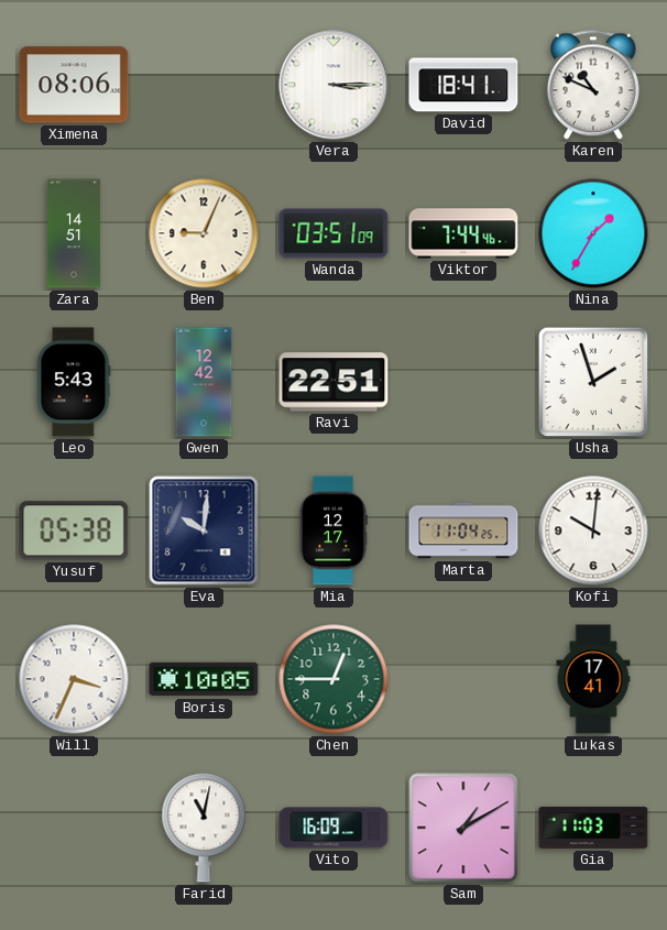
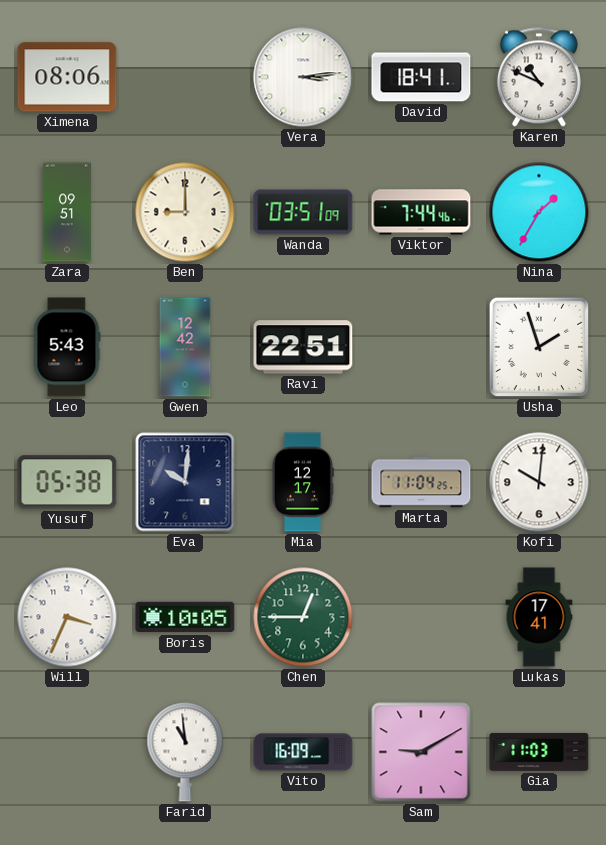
Vera: 3:15 -> 3:14 (303, 77)
Zara: 14:51 -> 09:51 (67, 212)
Ben: 9:04 -> 9:00 (185, 212)
Farid: 11:02 -> 10:59 (185, 752)
Sam: 1:10 -> 9:10 (421, 752)
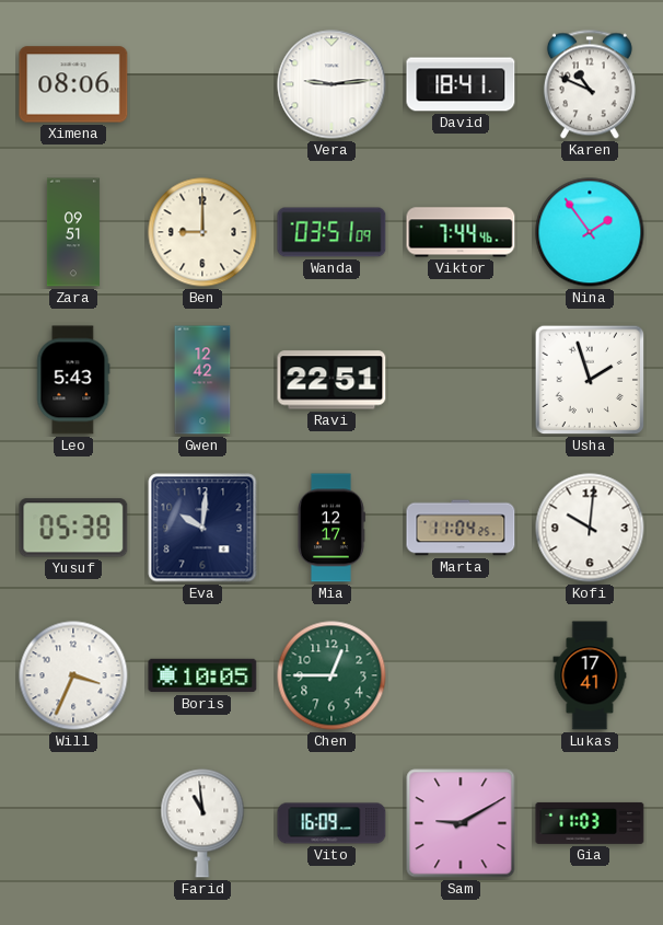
Vera: 3:14 -> 9:14 (331, 84)
Nina: 1:35 -> 1:54 (590, 232)
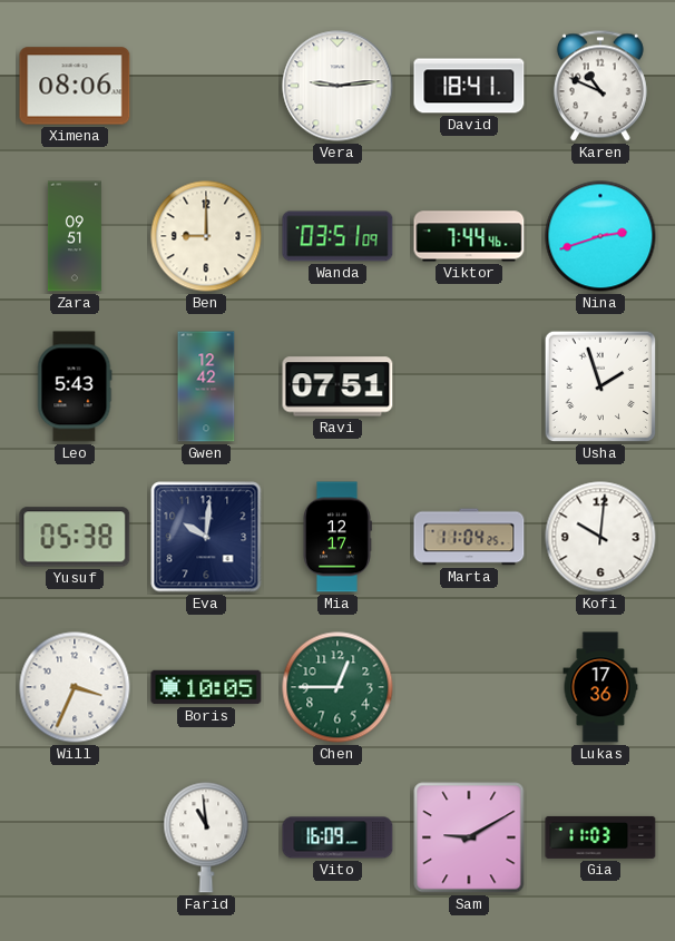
Nina: 1:54 -> 2:42 (600, 236)
Ravi: 22:51 -> 07:51 (338, 386)
Lukas: 17:41 -> 17:36 (600, 687)
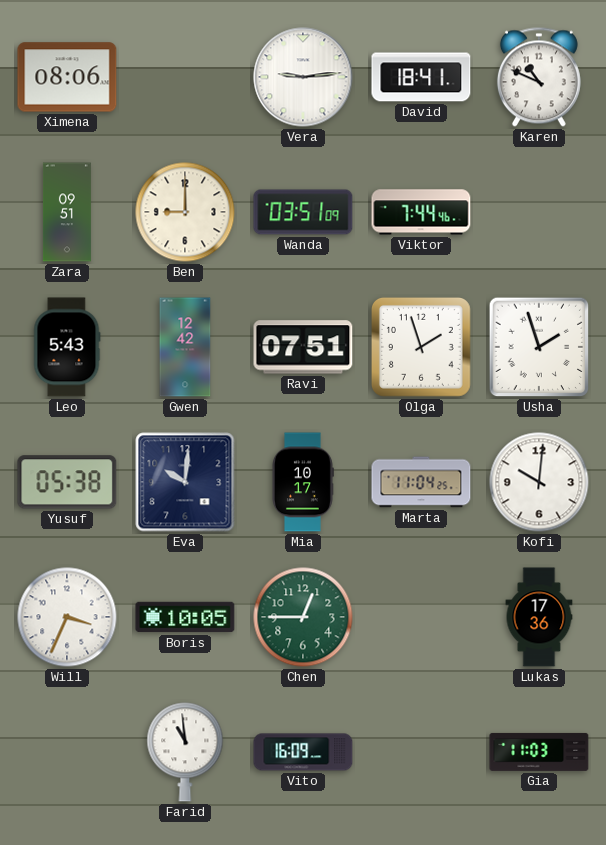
Nina: 2:42 -> none (600, 236)
Olga: none -> 1:57 (421, 347)
Mia: 12:17 -> 10:17 (303, 482)
Sam: 9:10 -> none (469, 837)
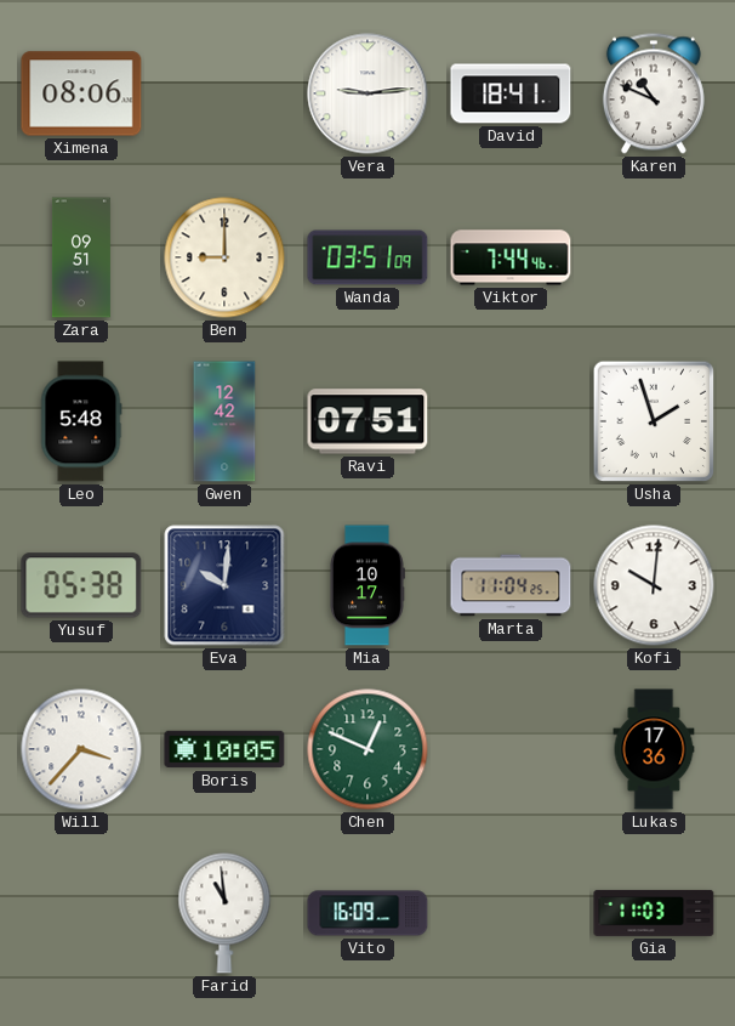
Leo: 5:43 -> 5:48 (81, 421)
Olga: 1:57 -> none (421, 347)
Will: 3:34 -> 3:37 (81, 749)
Chen: 12:45 -> 12:49 (367, 749)
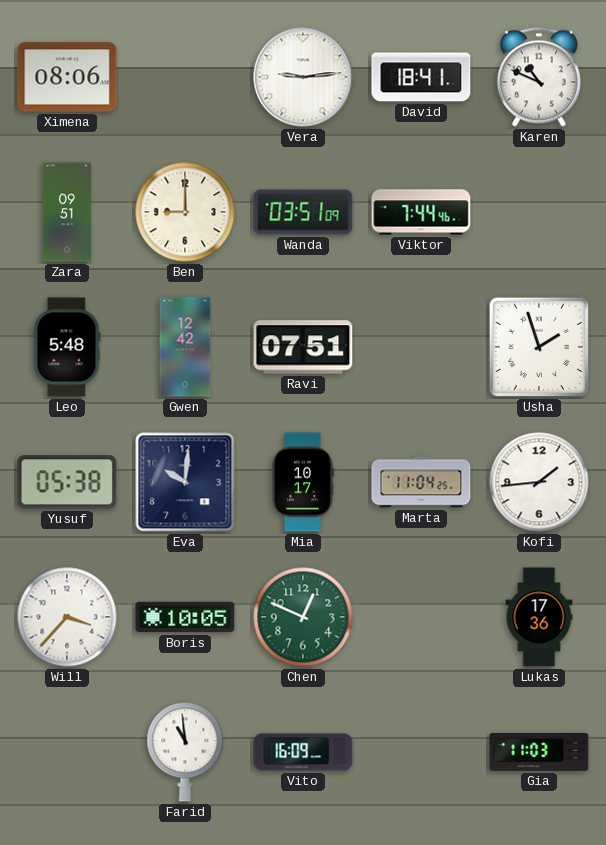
Kofi: 10:01 -> 1:44 (539, 482)
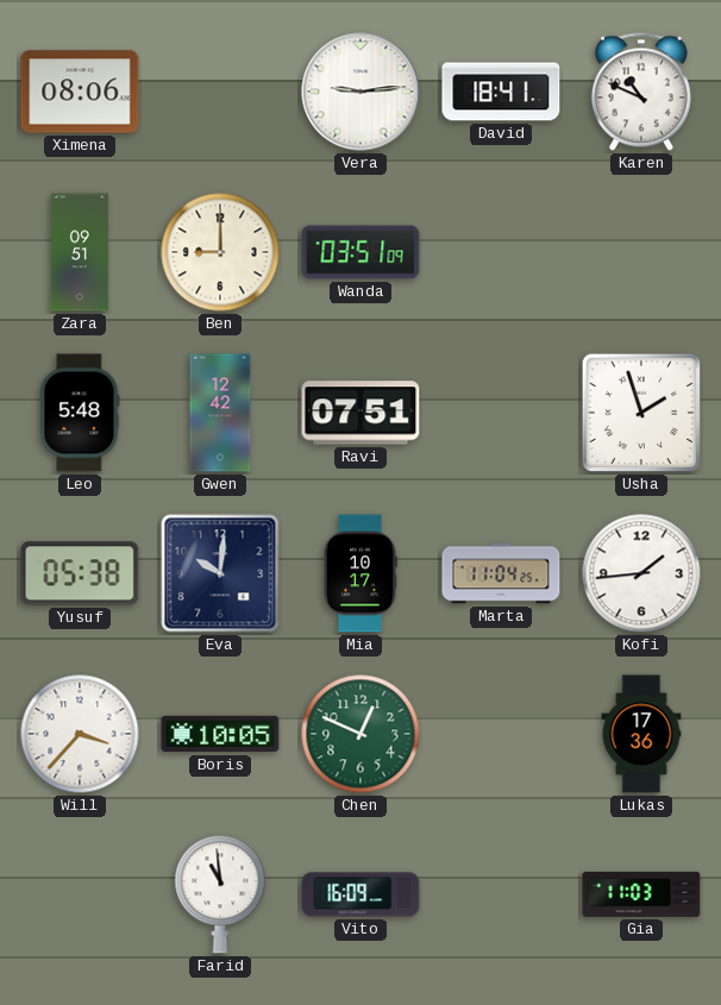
Viktor: 7:44 -> none (421, 212)
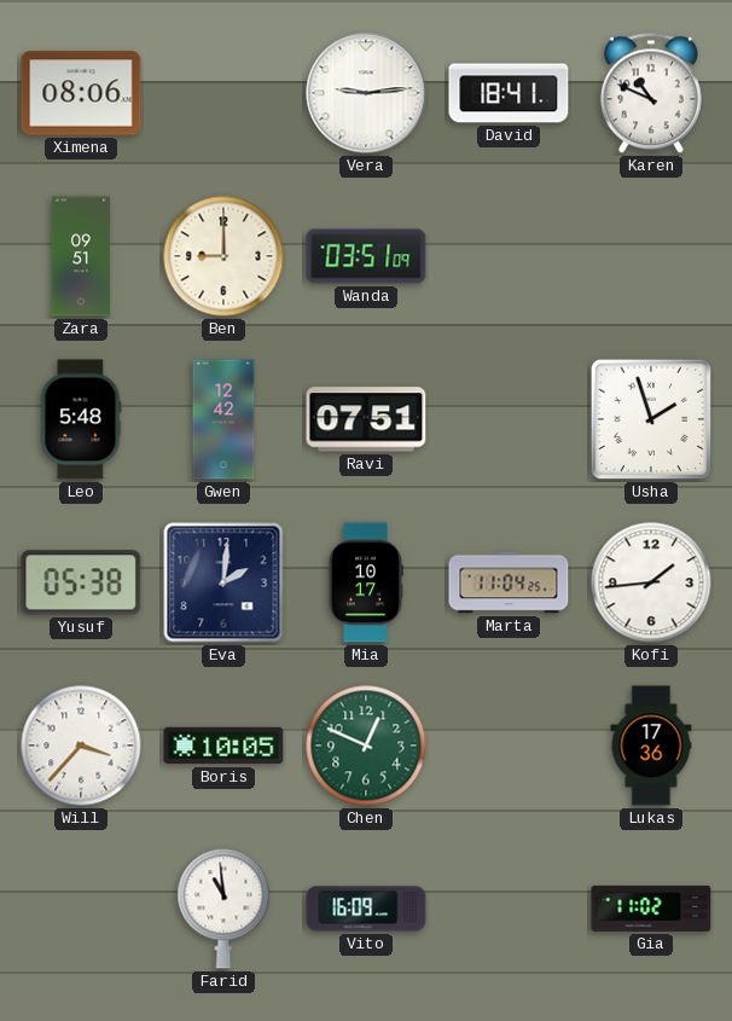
Eva: 10:01 -> 2:01 (223, 582)
Gia: 11:03 -> 11:02 (651, 909)
